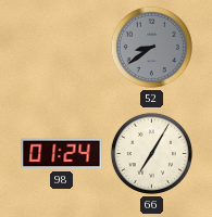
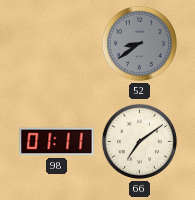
98: 01:24 -> 01:11 (57, 142)
66: 7:05 -> 7:09 (139, 141)
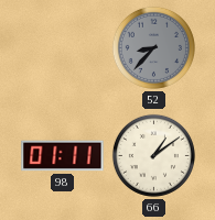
52: 8:39 -> 8:37 (153, 47)
66: 7:09 -> 1:09 (153, 155)
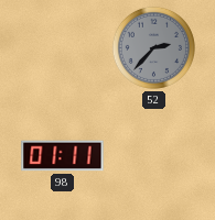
52: 8:37 -> 2:37 (153, 47)
66: 1:09 -> none (153, 155)
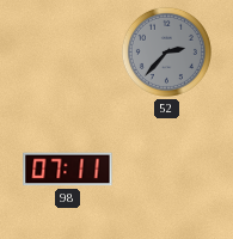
98: 01:11 -> 07:11 (68, 170)
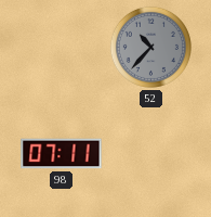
52: 2:37 -> 10:37 (150, 47)
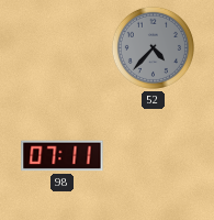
52: 10:37 -> 4:37 (153, 47)
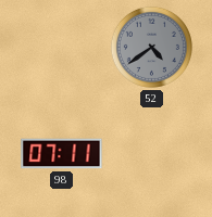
52: 4:37 -> 4:39 (151, 47)
